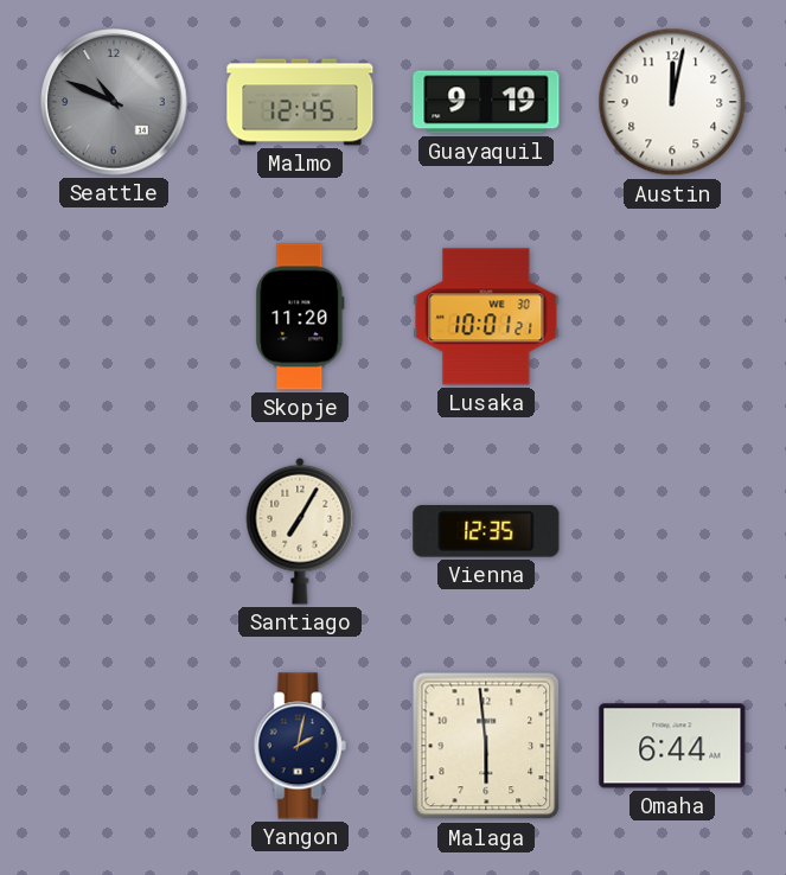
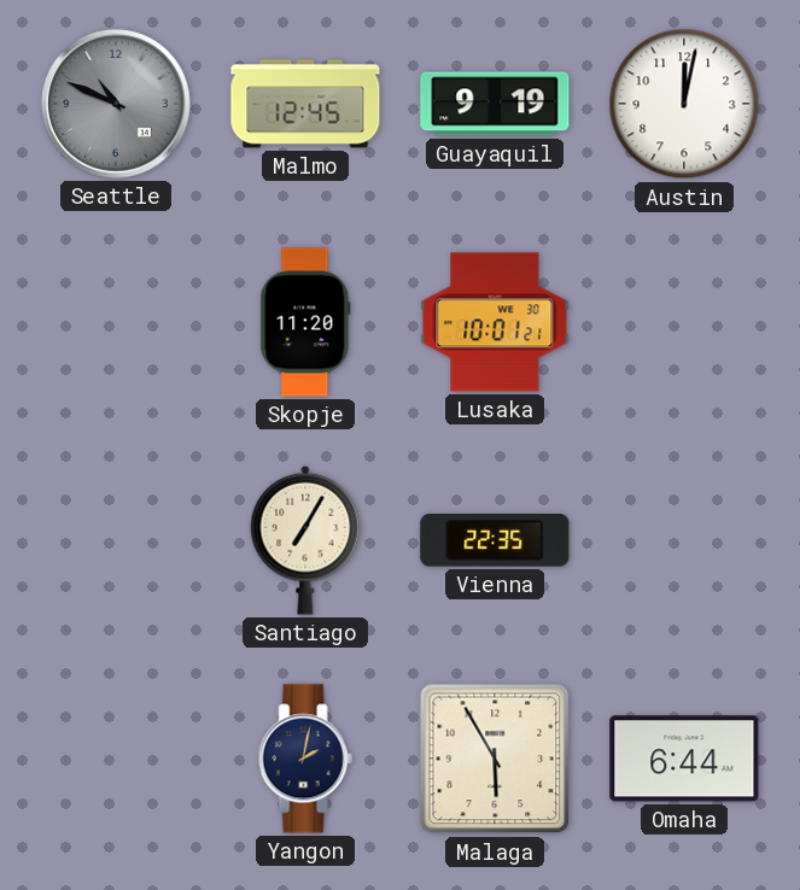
Vienna: 12:35 -> 22:35 (495, 540)
Malaga: 5:59 -> 5:55 (495, 759)
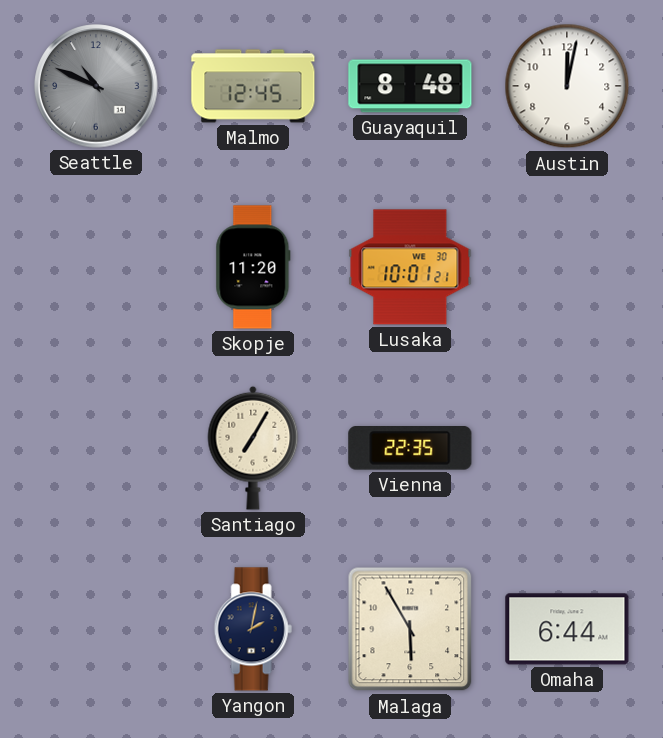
Guayaquil: 9:19 -> 8:48 (410, 86)
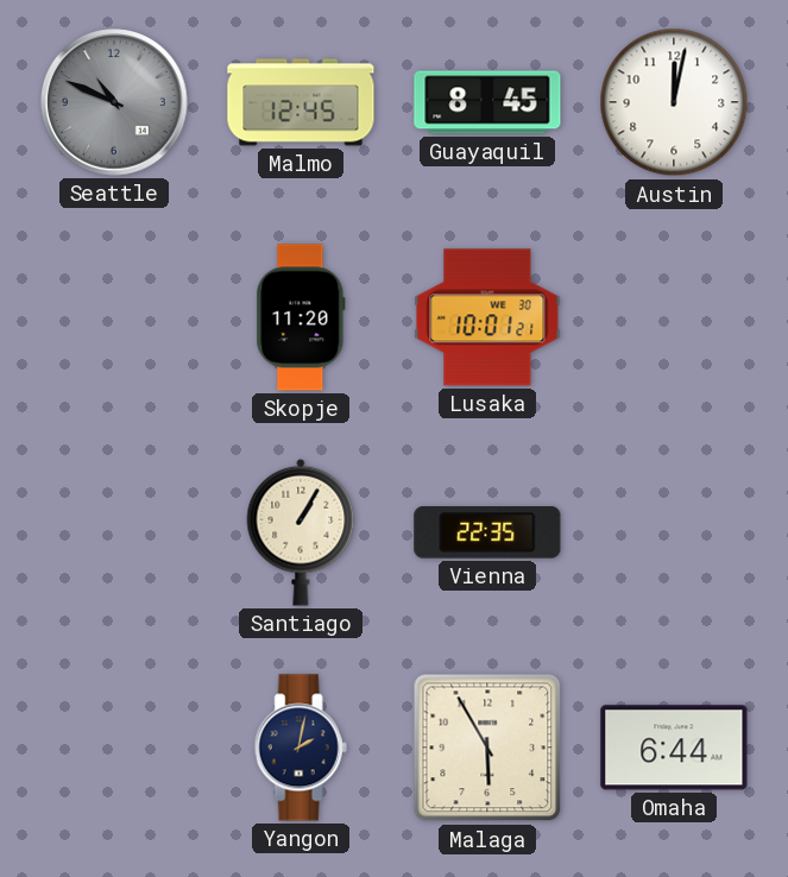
Guayaquil: 8:48 -> 8:45 (487, 102)
Santiago: 7:05 -> 1:05 (301, 532)
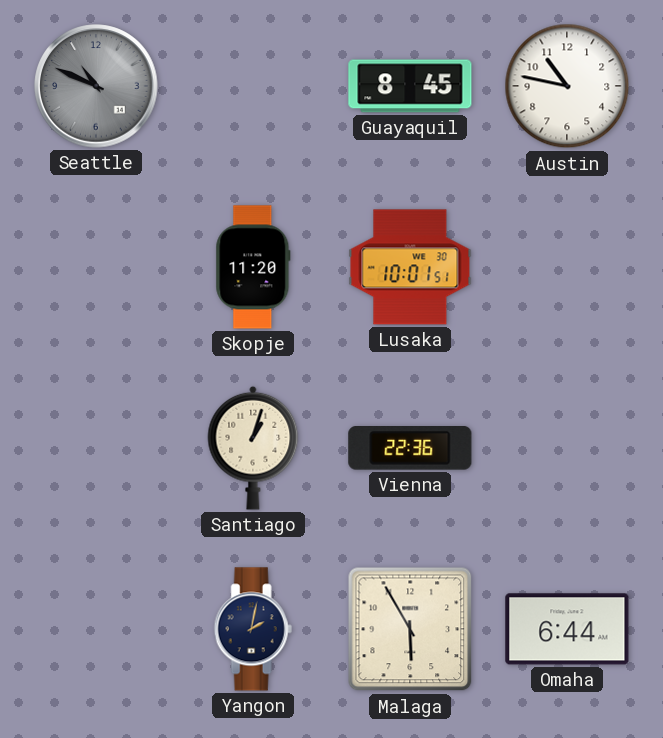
Malmo: 12:45 -> none (301, 102)
Austin: 12:02 -> 10:47 (567, 86)
Lusaka: 10:01:21 -> 10:01:51 (410, 267)
Santiago: 1:05 -> 1:03 (253, 448)
Vienna: 22:35 -> 22:36 (410, 448)
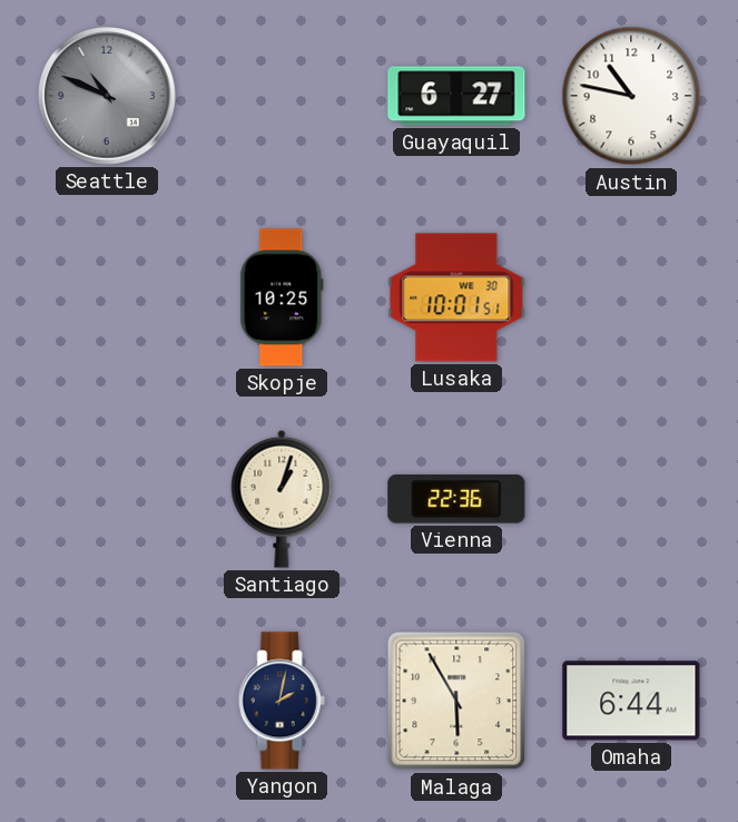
Guayaquil: 8:45 -> 6:27 (456, 96)
Skopje: 11:20 -> 10:25 (282, 297)
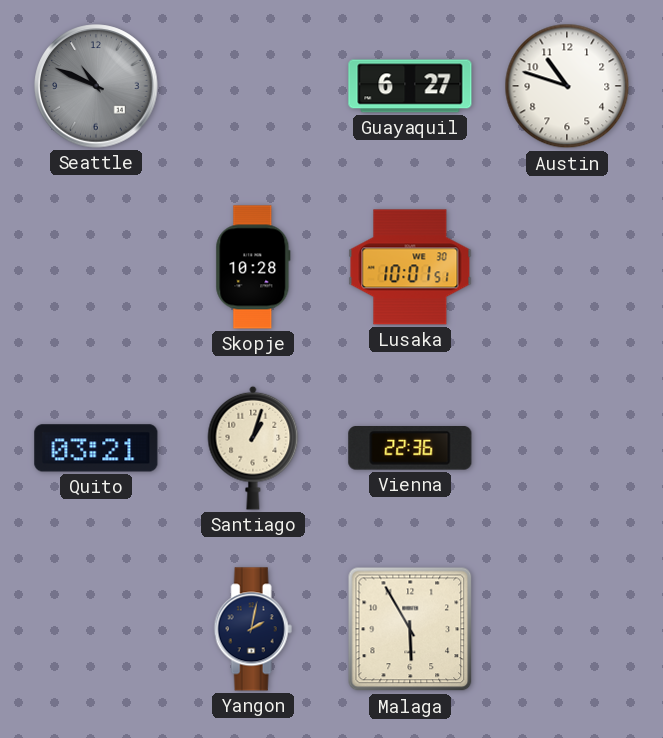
Austin: 10:47 -> 10:48 (567, 86)
Skopje: 10:25 -> 10:28 (253, 267)
Quito: none -> 03:21 (96, 448)
Omaha: 6:44 -> none (631, 701)
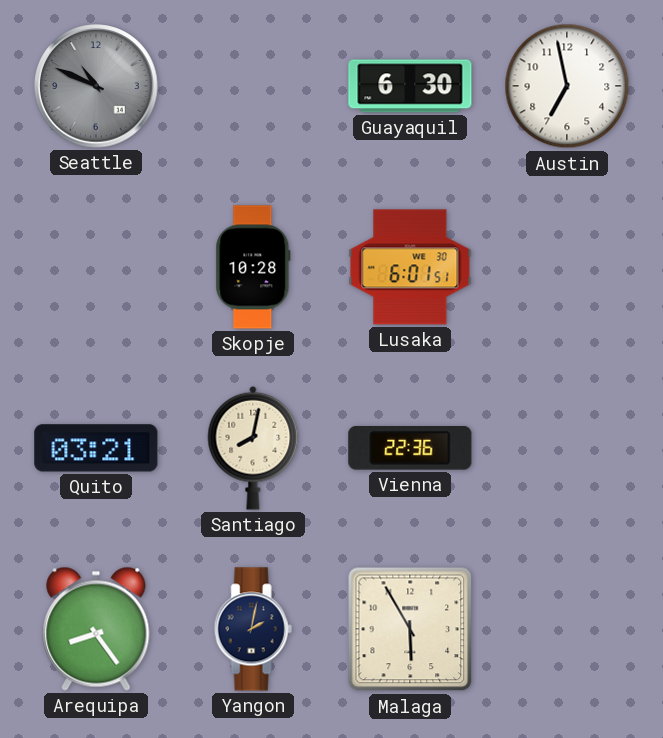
Guayaquil: 6:27 -> 6:30 (410, 86)
Austin: 10:48 -> 6:58 (567, 86)
Lusaka: 10:01 -> 6:01 (410, 267)
Santiago: 1:03 -> 8:02 (253, 448)
Arequipa: none -> 8:24 (96, 629)
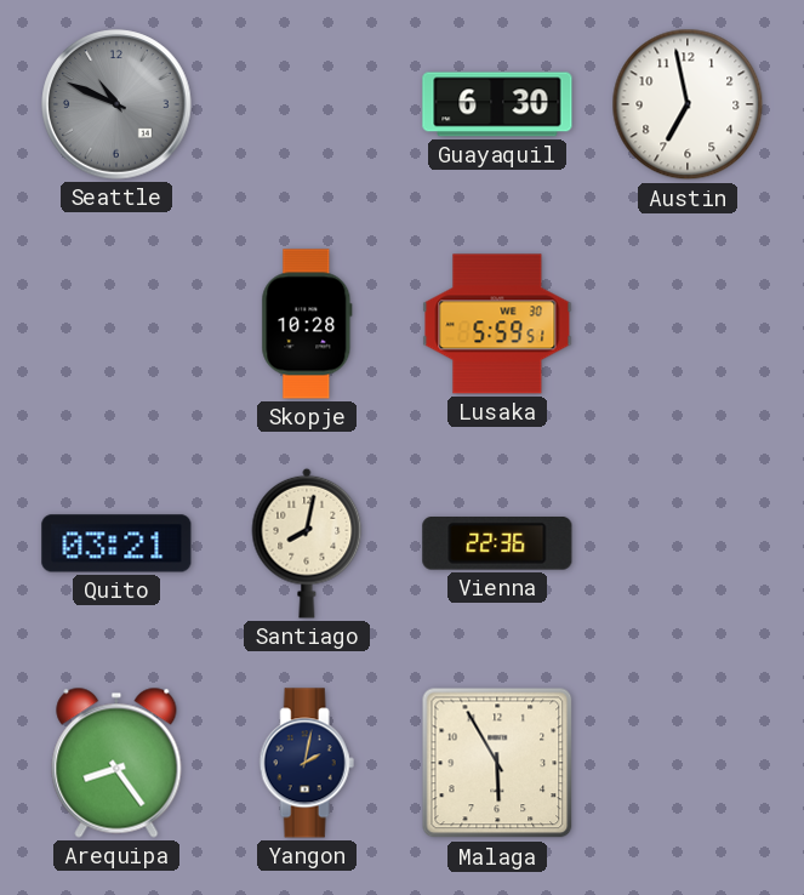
Lusaka: 6:01 -> 5:59 (497, 324)
